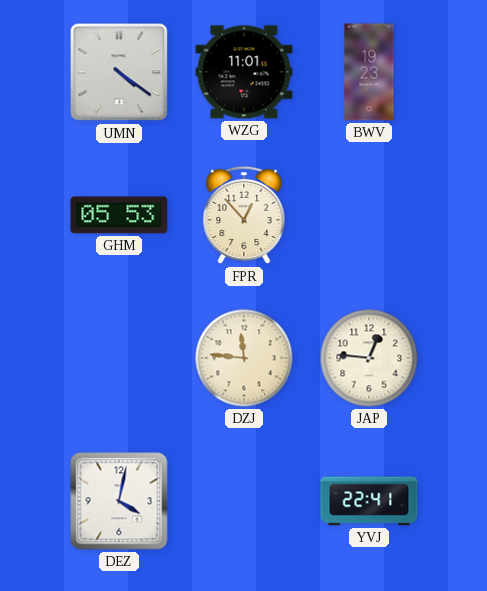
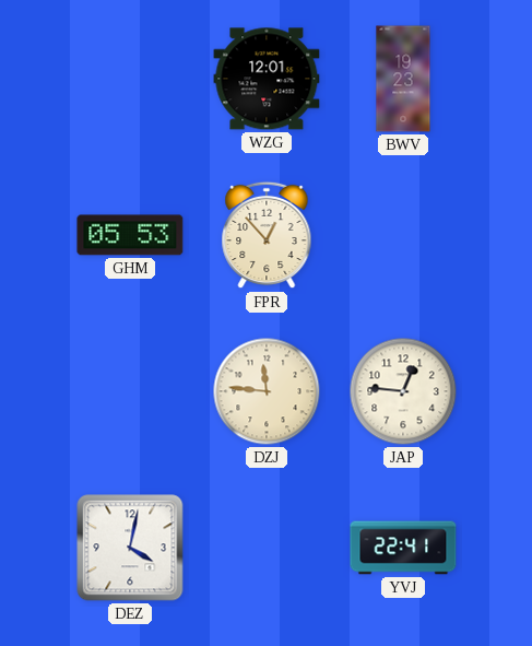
UMN: 4:21 -> none (119, 72)
WZG: 11:01 -> 12:01 (267, 79)
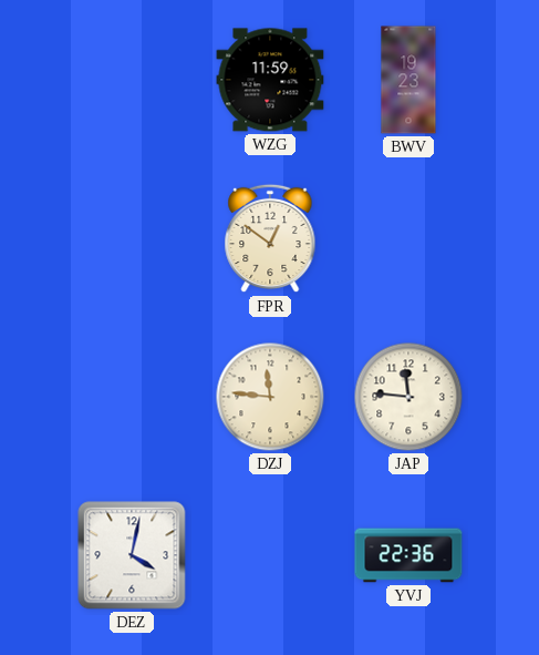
WZG: 12:01 -> 11:59 (270, 80)
GHM: 05:53 -> none (130, 235)
FPR: 12:53 -> 12:51 (270, 238)
JAP: 12:46 -> 11:46 (408, 397)
YVJ: 22:41 -> 22:36 (408, 555)
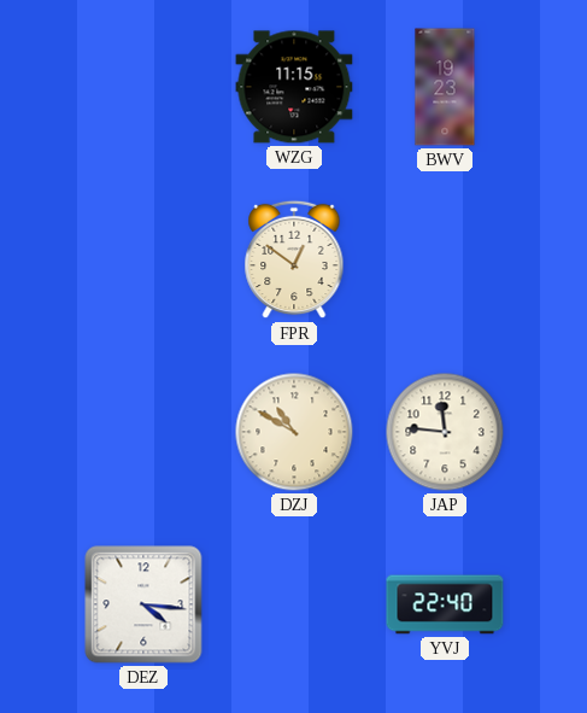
WZG: 11:59 -> 11:15 (294, 87)
DZJ: 11:46 -> 10:50 (294, 432)
DEZ: 4:02 -> 4:16 (143, 604)
YVJ: 22:36 -> 22:40 (445, 604)
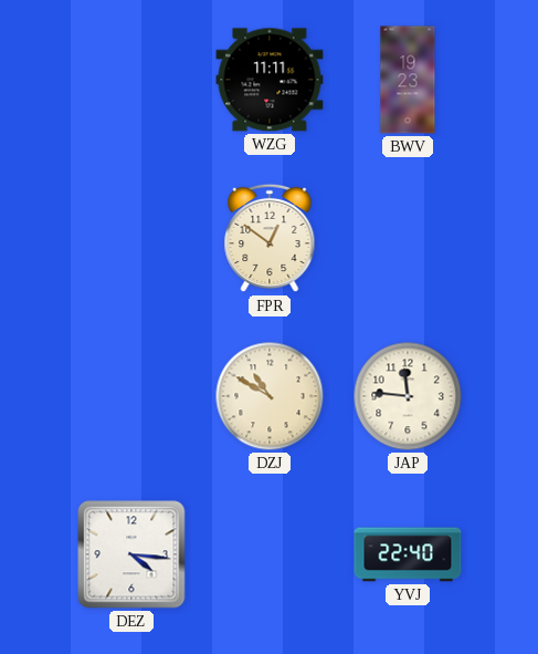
WZG: 11:15 -> 11:11 (270, 80)
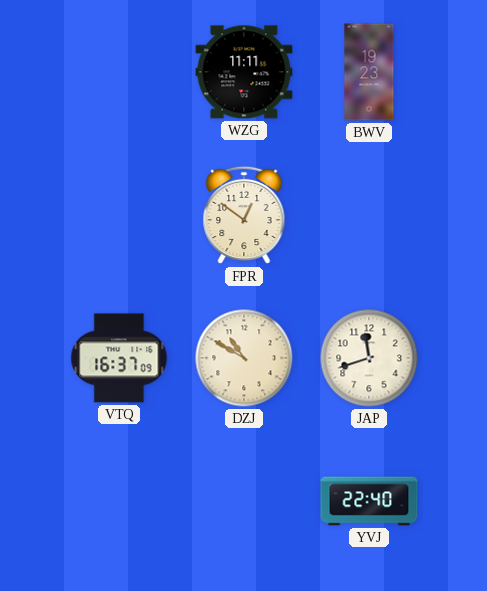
VTQ: none -> 16:37 (119, 358)
JAP: 11:46 -> 11:42 (369, 358)
DEZ: 4:16 -> none (131, 554)
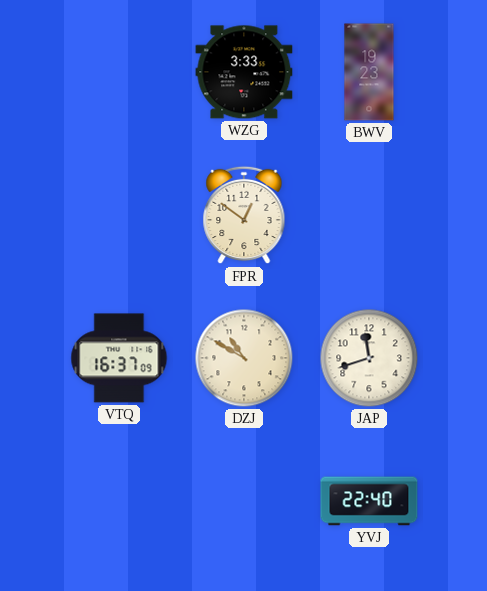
WZG: 11:11 -> 3:33 (244, 72)
